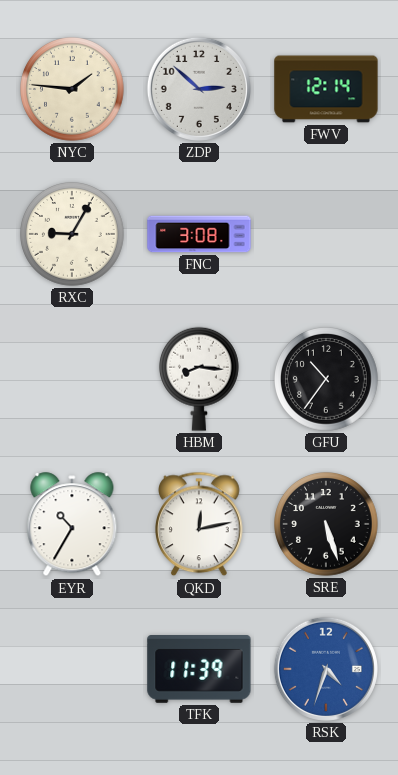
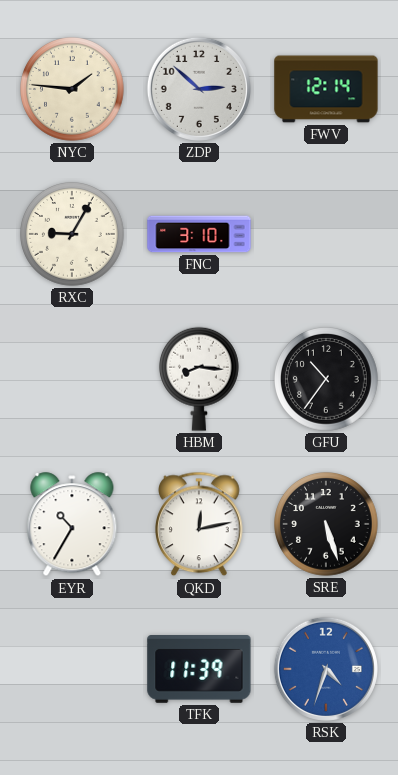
FNC: 3:08 -> 3:10 (199, 234)
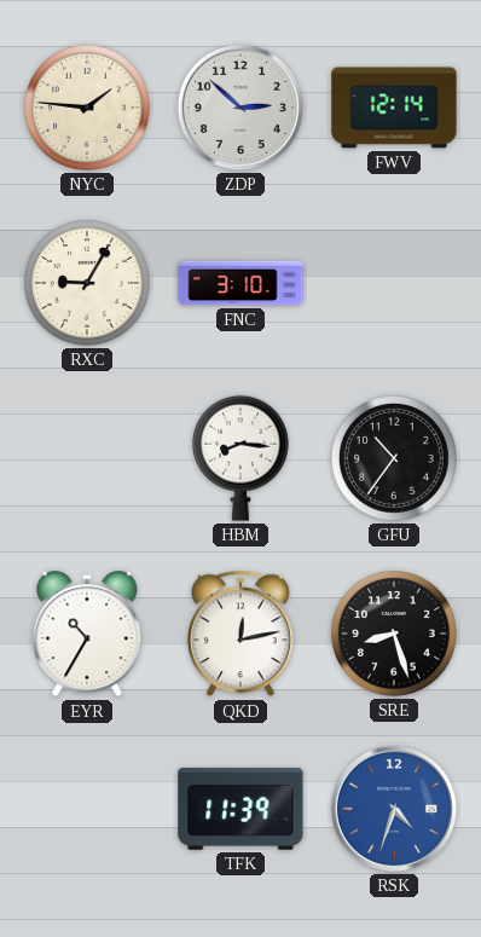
SRE: 5:27 -> 8:27 (395, 635)
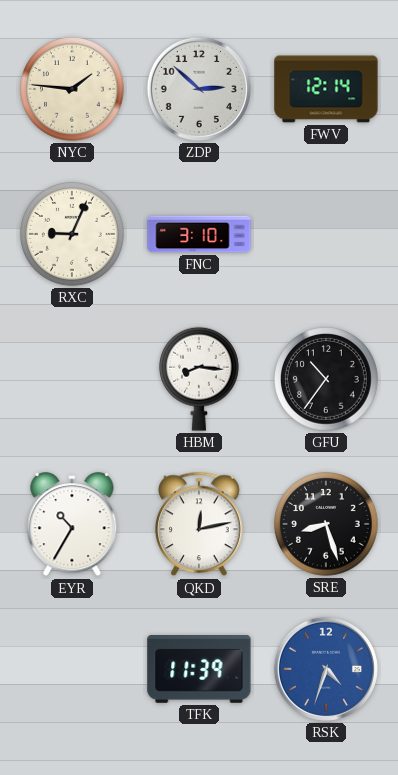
RXC: 9:05 -> 9:04 (73, 235)
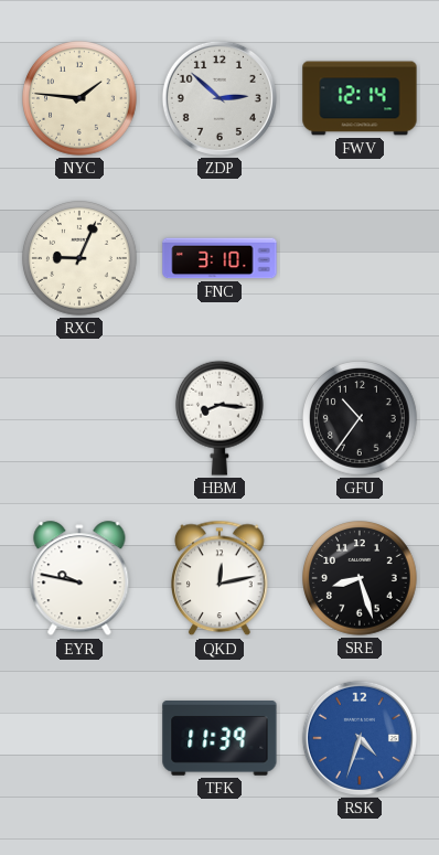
EYR: 10:35 -> 9:47 (79, 579)
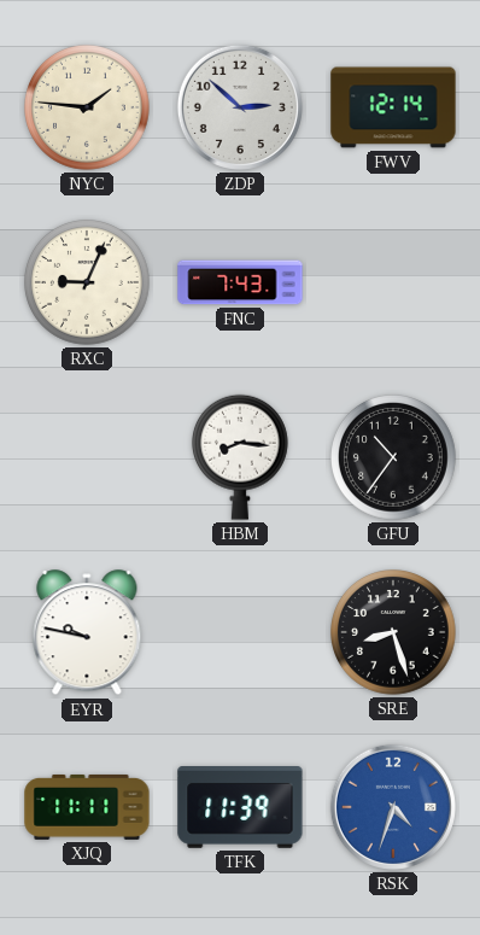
FNC: 3:10 -> 7:43 (240, 282)
QKD: 12:13 -> none (221, 578)
XJQ: none -> 11:11 (87, 807)
